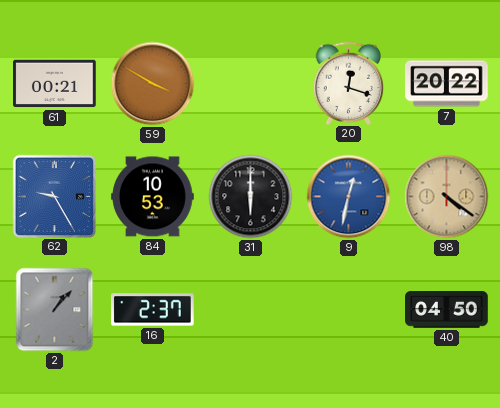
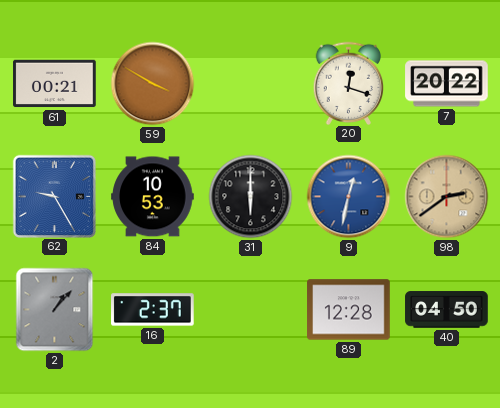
98: 4:21 -> 2:39 (447, 197)
89: none -> 12:28 (349, 310)
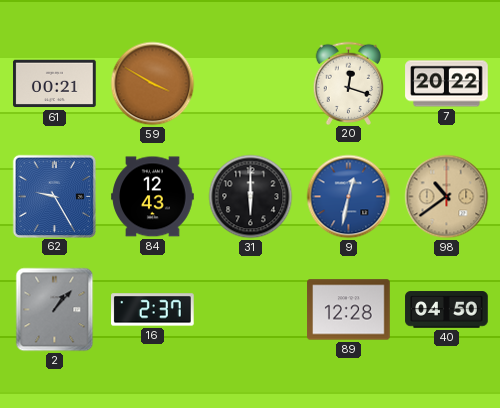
84: 10:53 -> 12:43 (153, 197)
98: 2:39 -> 10:39 (447, 197)
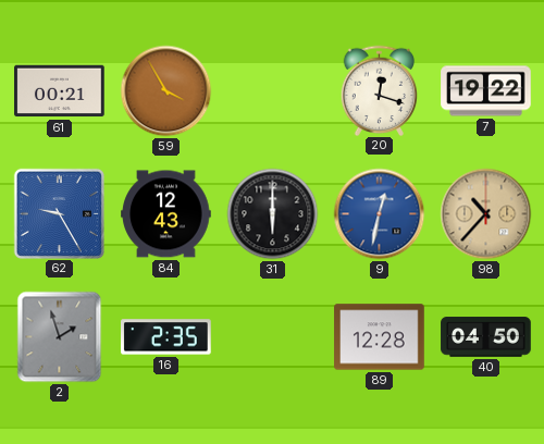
59: 3:50 -> 3:55 (166, 91)
7: 20:22 -> 19:22 (486, 91)
98: 10:39 -> 10:37 (486, 214)
2: 1:07 -> 1:57 (60, 337)
16: 2:37 -> 2:35 (166, 337)
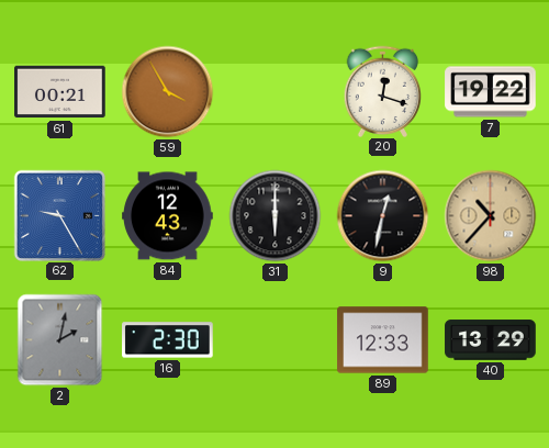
9 dial: blue -> black (383, 216)
2: 1:57 -> 2:02 (60, 340)
16: 2:35 -> 2:30 (168, 340)
89: 12:28 -> 12:33 (383, 340)
40: 04:50 -> 13:29 (491, 340)
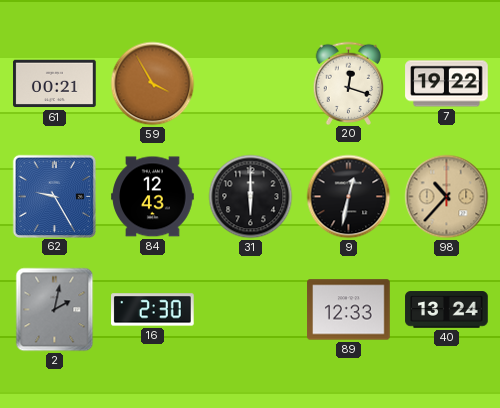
40: 13:29 -> 13:24 (447, 310)
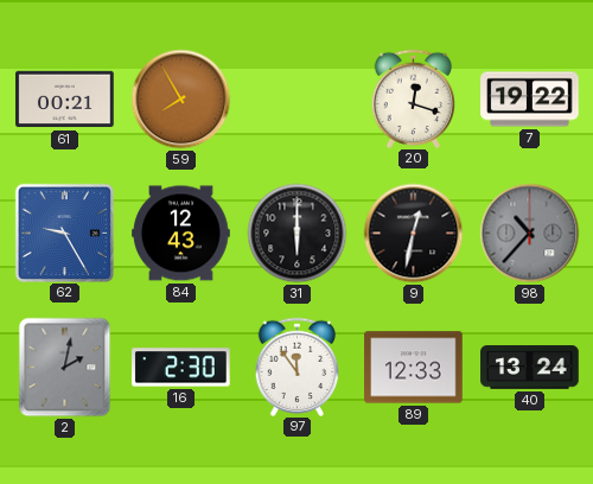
59: 3:55 -> 7:55 (181, 100)
98 dial: champagne -> grey (530, 234)
97: none -> 11:54 (298, 367)
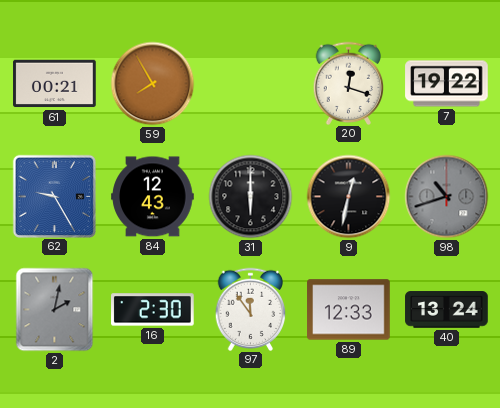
98: 10:37 -> 10:42 (447, 197)
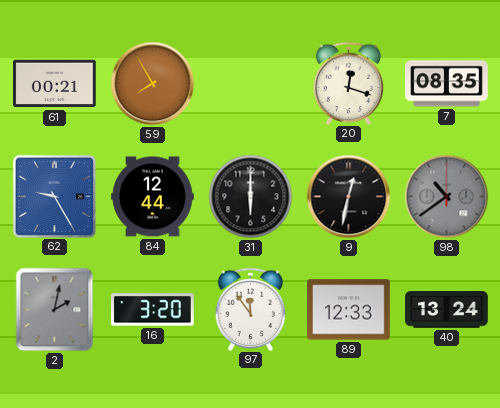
7: 19:22 -> 08:35 (447, 84)
84: 12:43 -> 12:44 (153, 197)
98: 10:42 -> 10:39 (447, 197)
16: 2:30 -> 3:20 (153, 310)
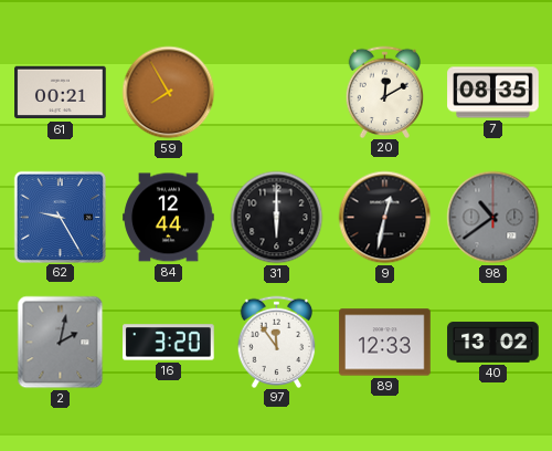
20: 12:18 -> 12:10 (385, 92)
40: 13:24 -> 13:02 (493, 343)
